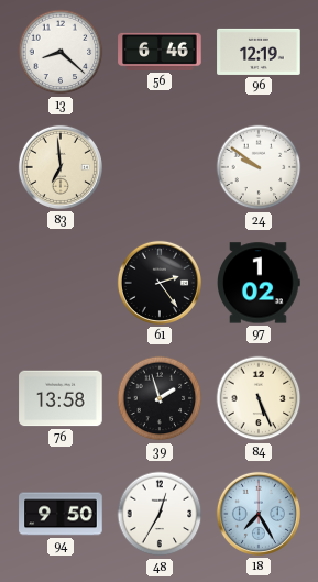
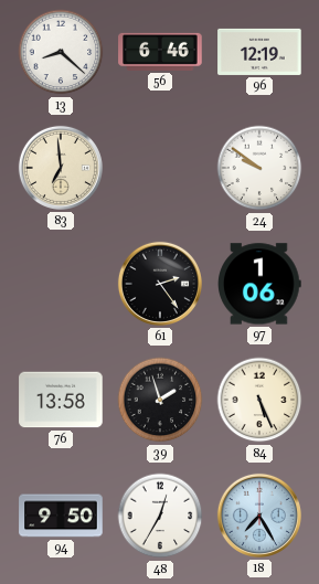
97: 1:02 -> 1:06 (260, 284)
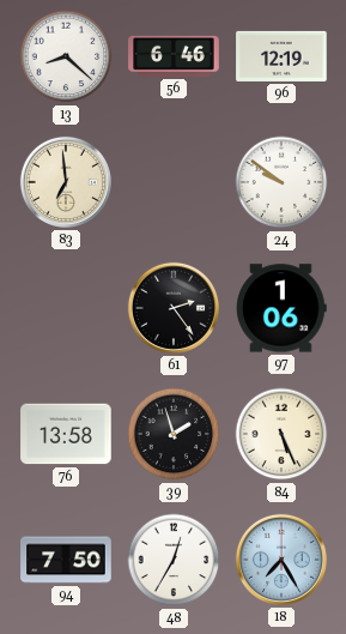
94: 9:50 -> 7:50 (66, 560)
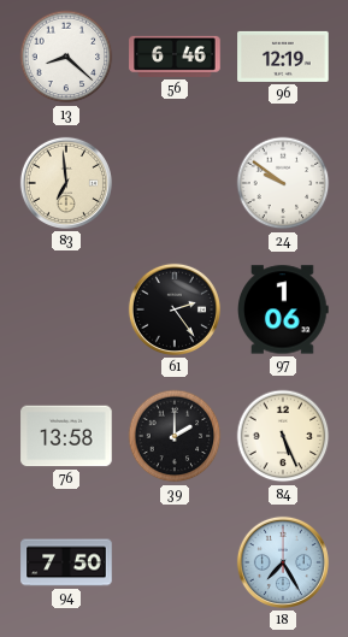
39: 1:57 -> 2:00 (175, 436)
48: 12:35 -> none (174, 560)
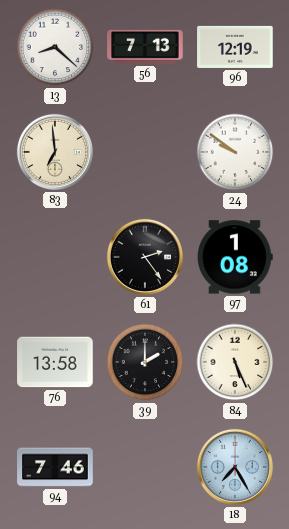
56: 6:46 -> 7:13 (145, 47)
97: 1:06 -> 1:08 (236, 257)
94: 7:50 -> 7:46 (55, 467)
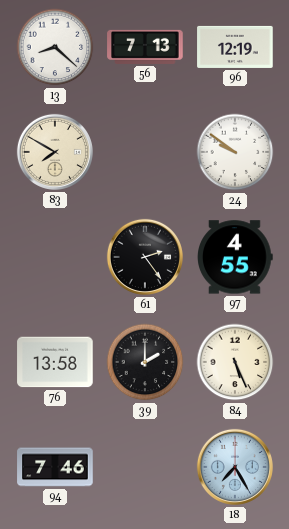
83: 6:59 -> 7:50 (55, 152)
97: 1:08 -> 4:55 (236, 257)
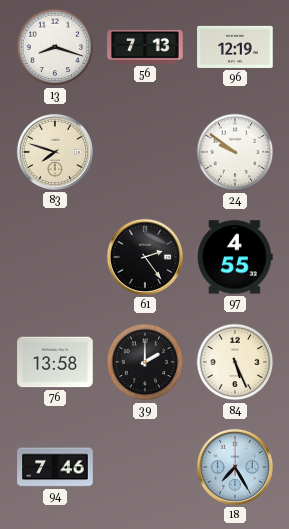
13: 8:22 -> 8:18 (55, 47)
83: 7:50 -> 7:48 (55, 152)
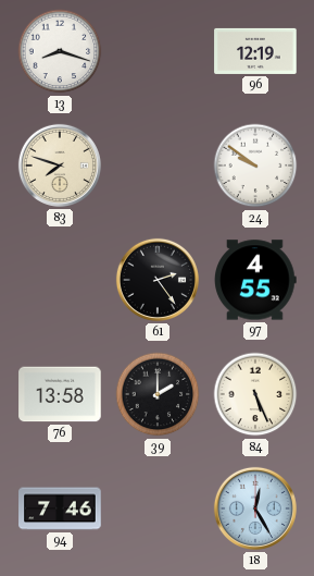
56: 7:13 -> none (145, 47)
18: 7:25 -> 12:25 (255, 508)
